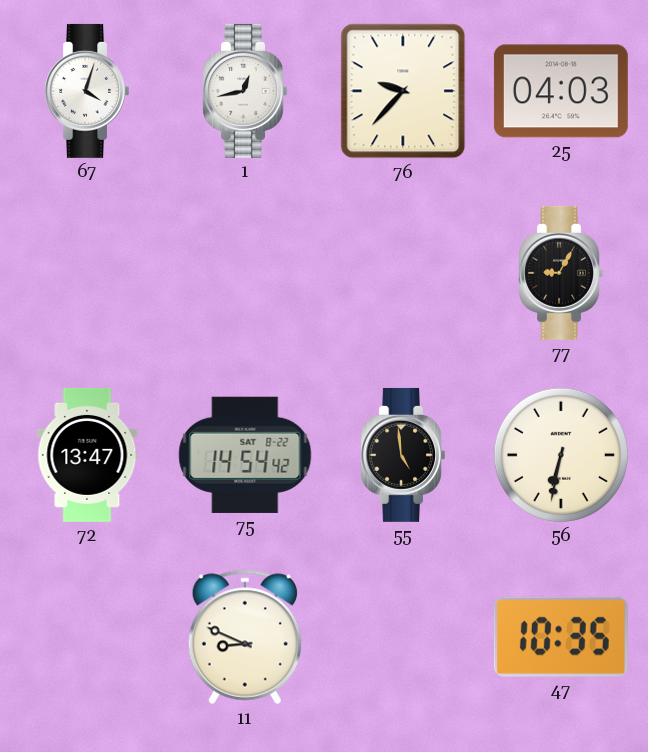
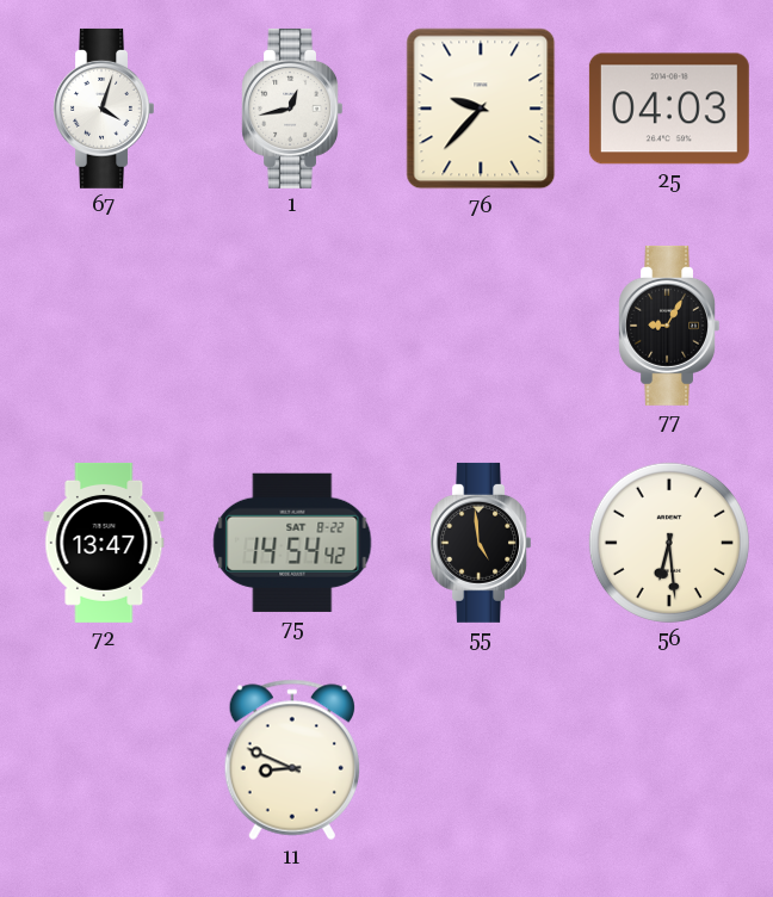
56: 6:32 -> 6:29 (669, 543)
47: 10:35 -> none (561, 637)
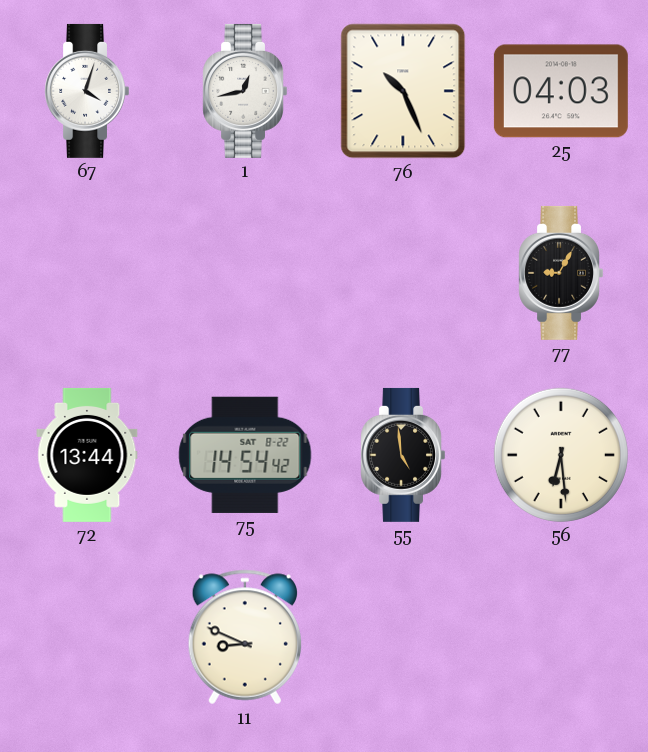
76: 9:37 -> 10:26 (403, 91)
72: 13:47 -> 13:44 (87, 455)
